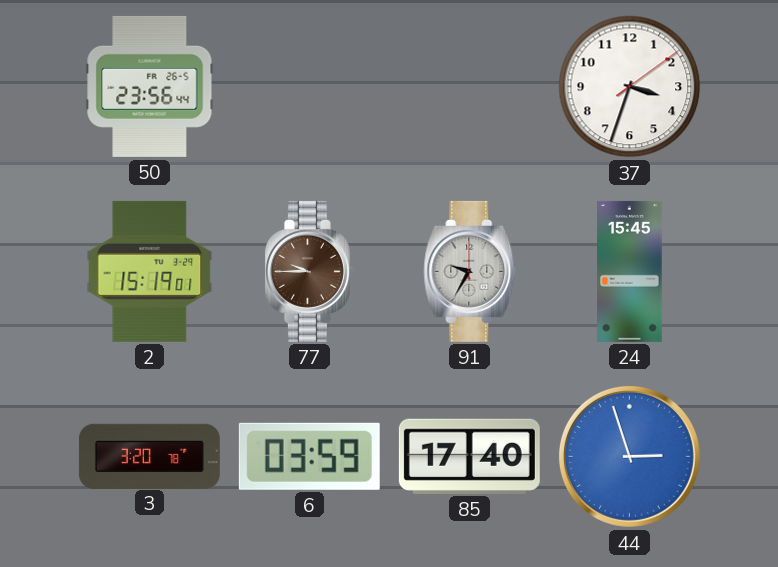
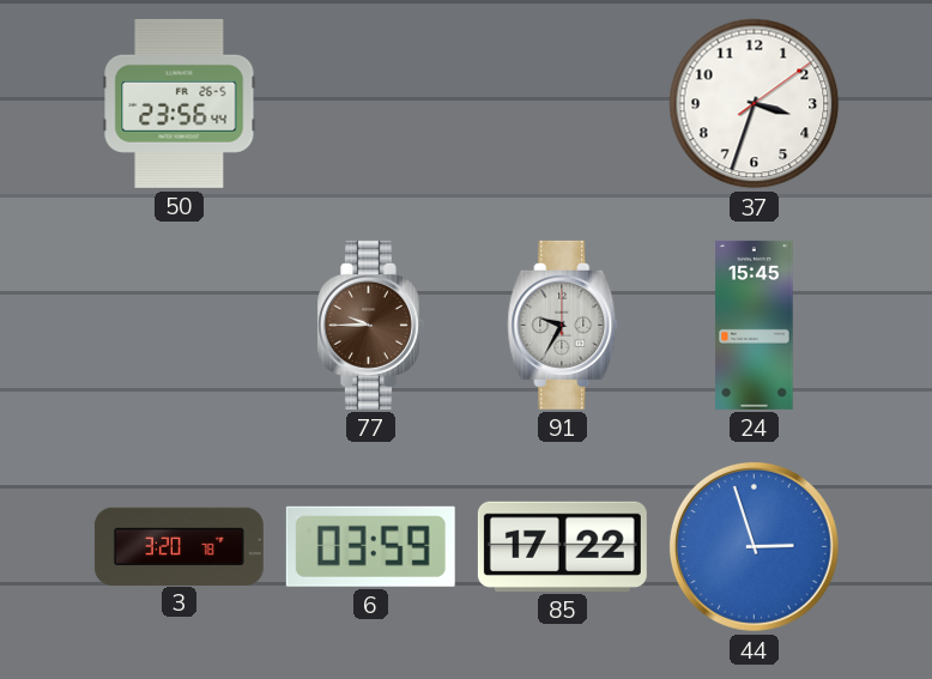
2: 15:19 -> none (150, 271)
85: 17:40 -> 17:22 (562, 546)
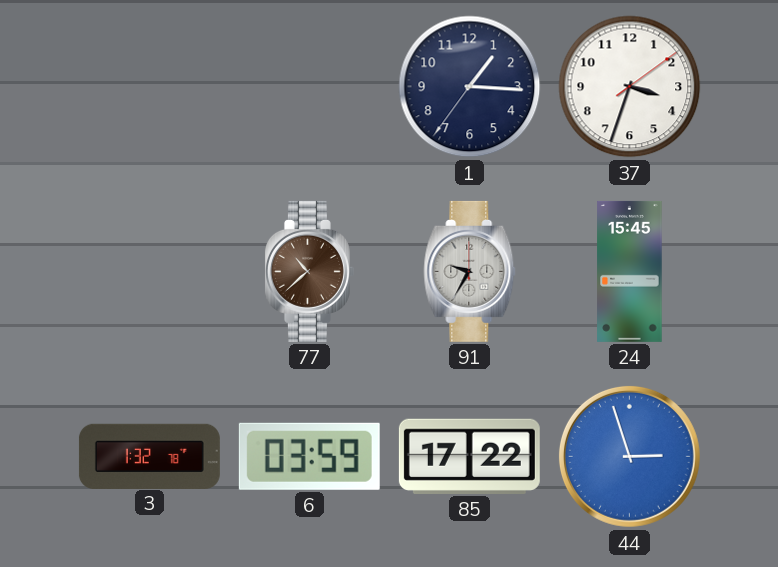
50: 23:56 -> none (180, 103)
1: none -> 1:15 (470, 87)
77: 9:45 -> 10:38 (309, 271)
3: 3:20 -> 1:32 (149, 456)
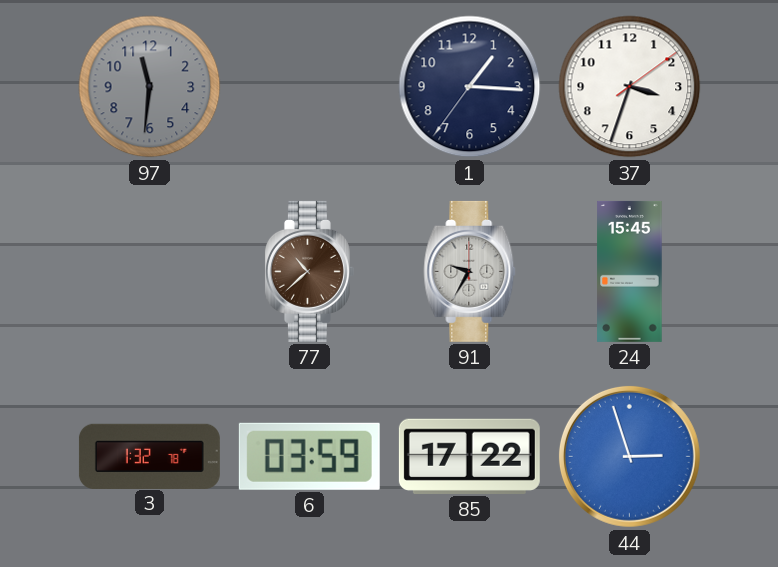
97: none -> 11:31 (150, 87)
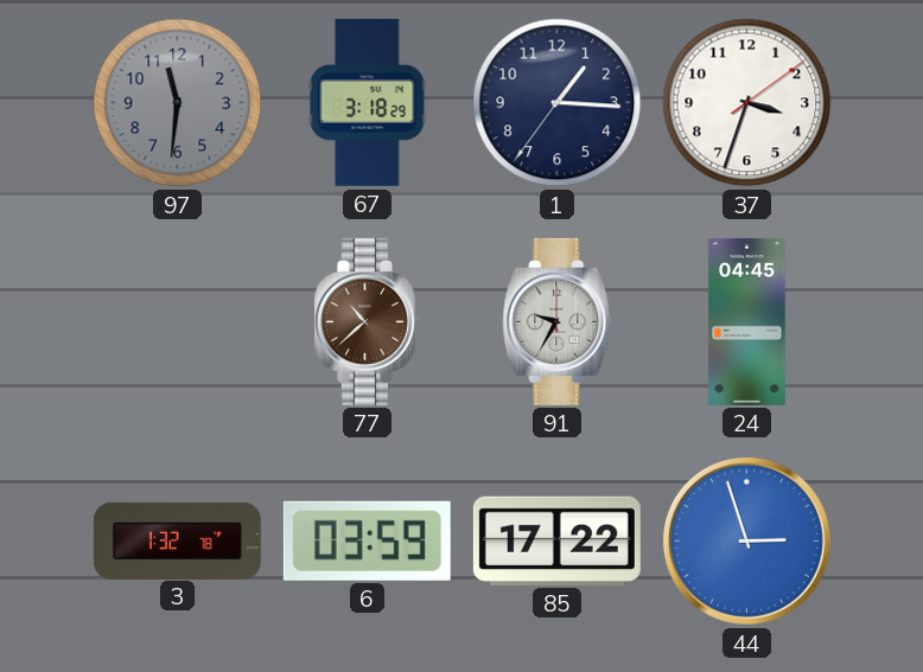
67: none -> 3:18 (368, 102)
24: 15:45 -> 04:45 (747, 321)
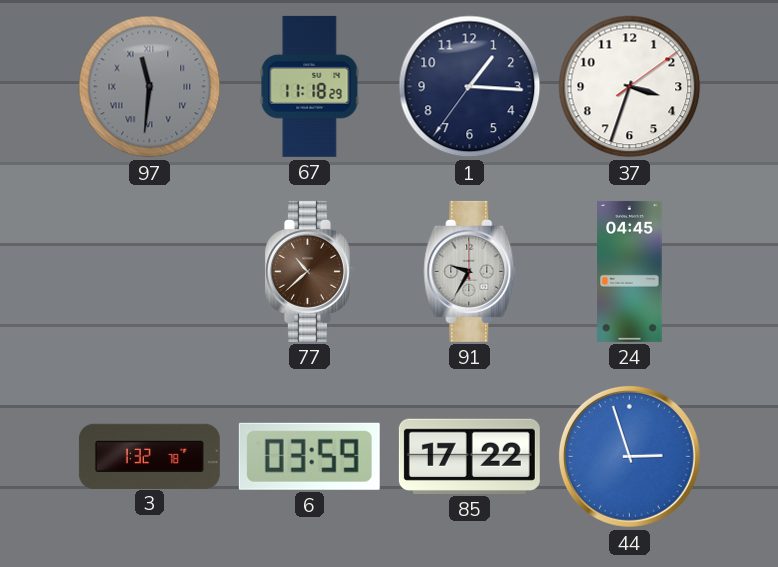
97 numerals: Arabic -> Roman (150, 87)
67: 3:18 -> 11:18 (310, 86)
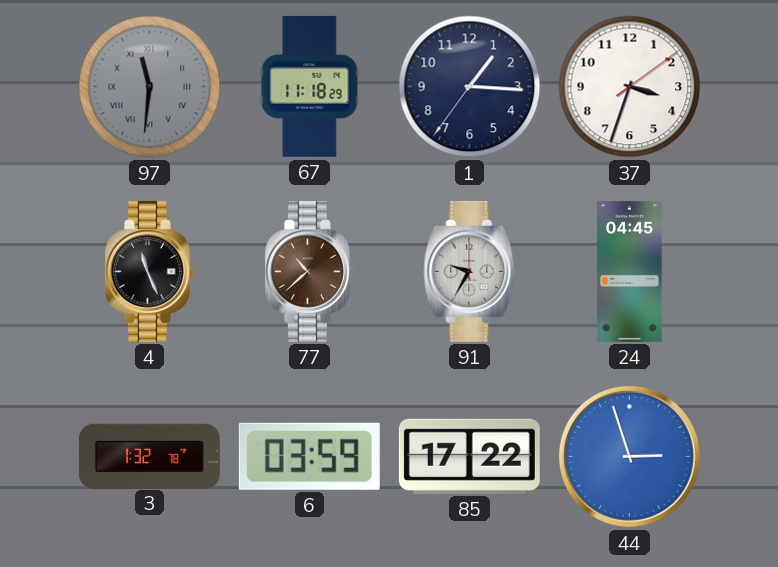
4: none -> 11:26 (149, 271)
